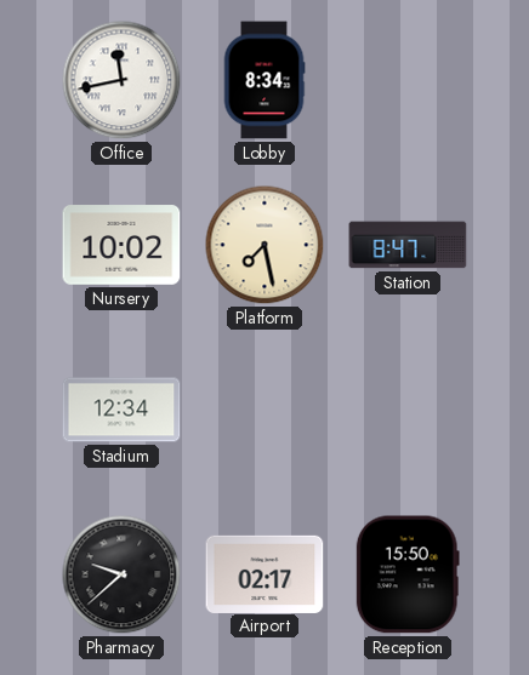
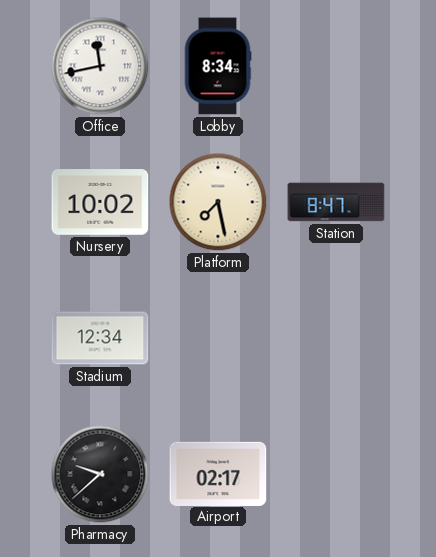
Reception: 15:50 -> none (408, 574)
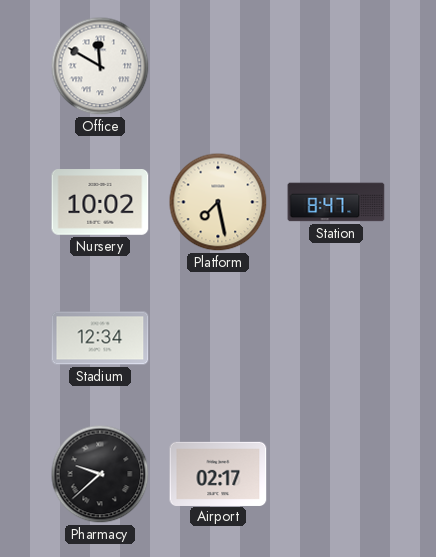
Office: 11:43 -> 11:50 (100, 66)
Lobby: 8:34 -> none (218, 66)
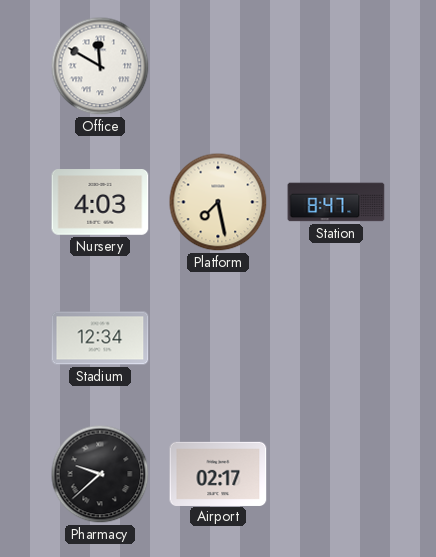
Nursery: 10:02 -> 4:03 (100, 202)
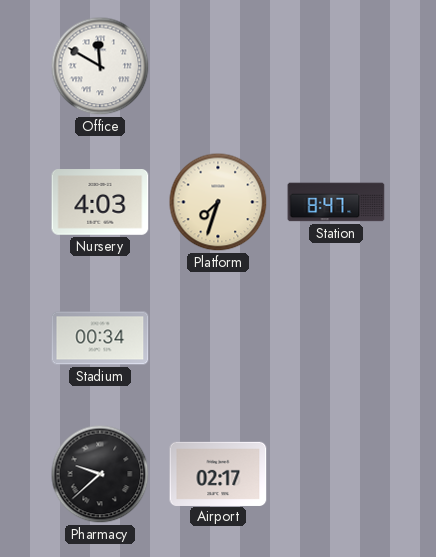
Platform: 7:28 -> 7:33 (218, 202)
Stadium: 12:34 -> 00:34 (100, 338)
